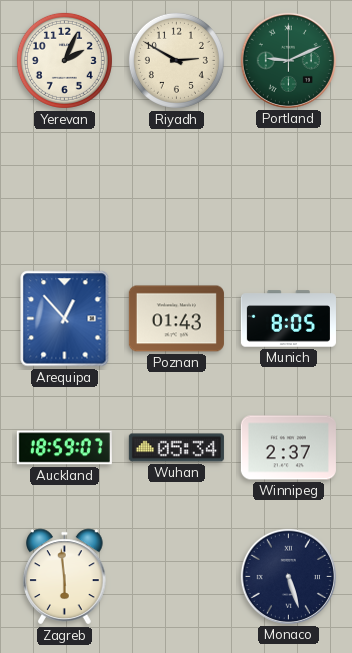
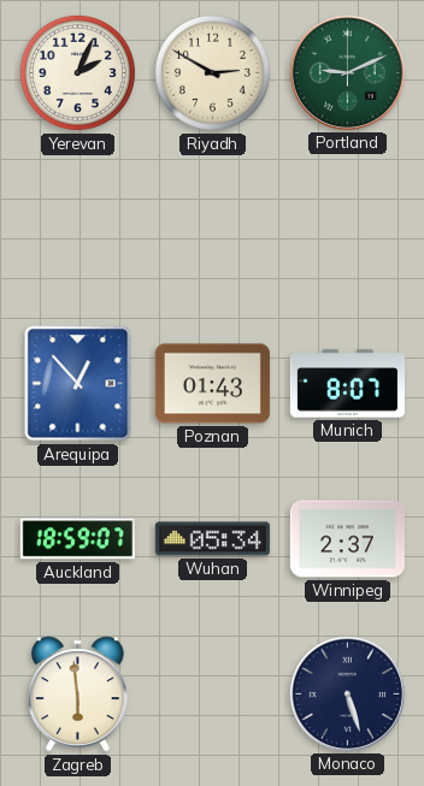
Munich: 8:05 -> 8:07 (347, 384)
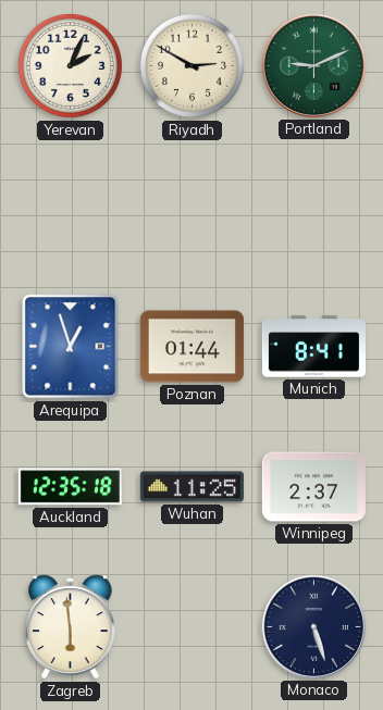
Arequipa: 12:53 -> 12:57 (71, 347)
Poznan: 01:43 -> 01:44 (191, 347)
Munich: 8:07 -> 8:41 (313, 347)
Auckland: 18:59 -> 12:35 (70, 487)
Wuhan: 05:34 -> 11:25 (191, 487)
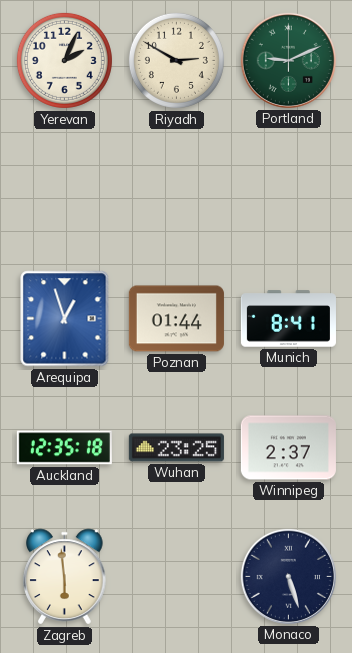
Wuhan: 11:25 -> 23:25 (176, 448)
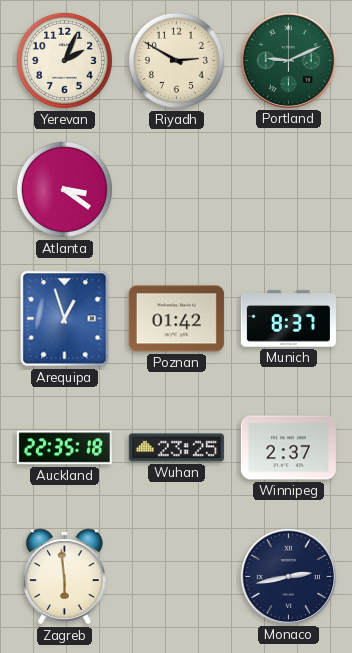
Atlanta: none -> 3:21 (64, 189)
Poznan: 01:44 -> 01:42 (176, 319)
Munich: 8:41 -> 8:37 (288, 319)
Auckland: 12:35 -> 22:35 (64, 448)
Monaco: 5:27 -> 2:43 (288, 576)
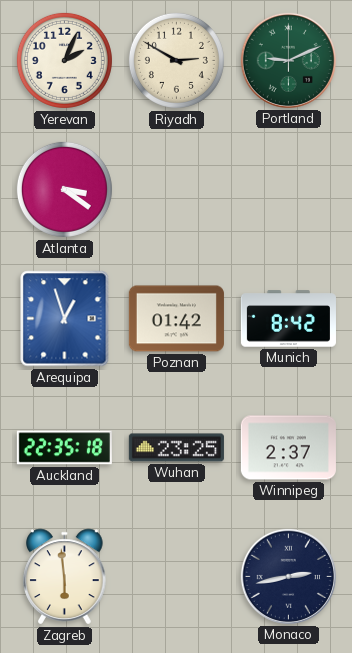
Munich: 8:37 -> 8:42 (288, 319)
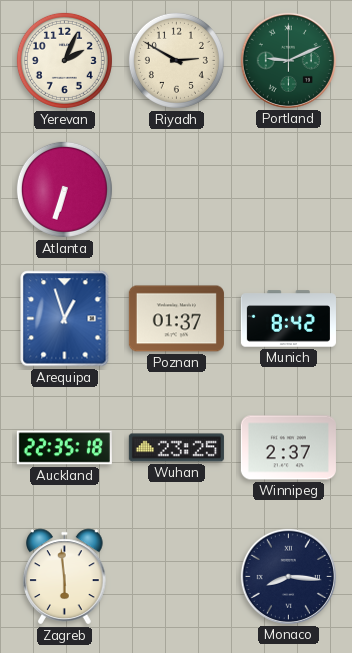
Atlanta: 3:21 -> 6:33 (64, 189)
Poznan: 01:42 -> 01:37 (176, 319)
Monaco: 2:43 -> 8:16 (288, 576)
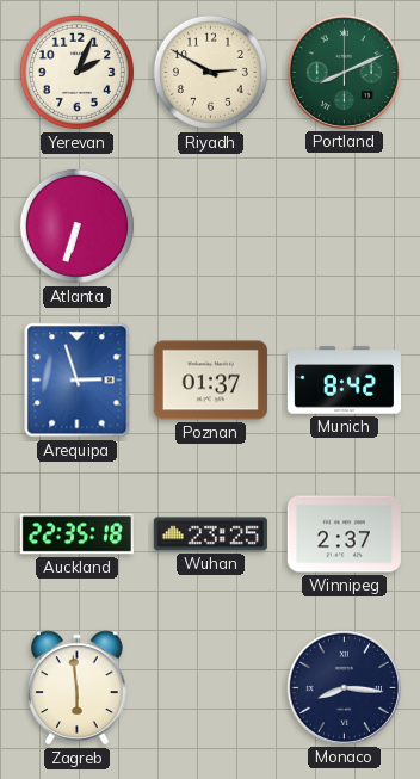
Portland: 9:11 -> 8:11 (344, 72)
Arequipa: 12:57 -> 2:57 (78, 381)
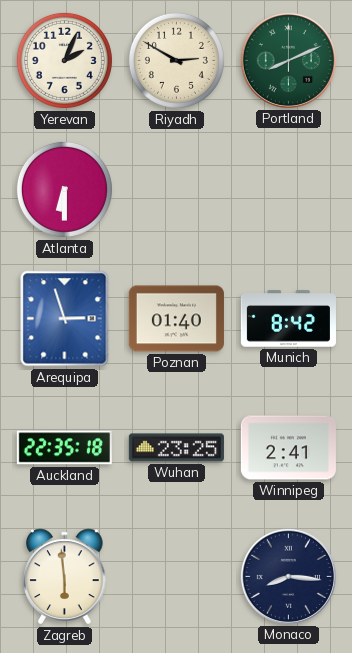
Atlanta: 6:33 -> 6:30 (64, 189)
Poznan: 01:37 -> 01:40 (176, 319)
Winnipeg: 2:37 -> 2:41 (288, 448)
